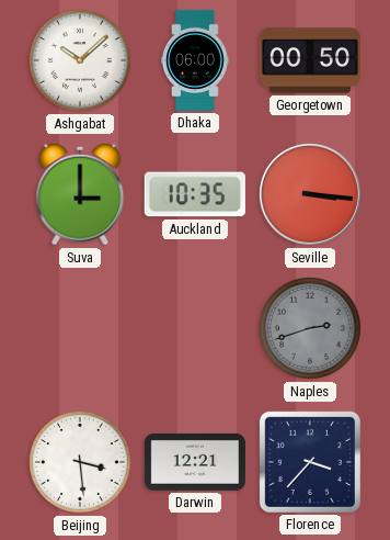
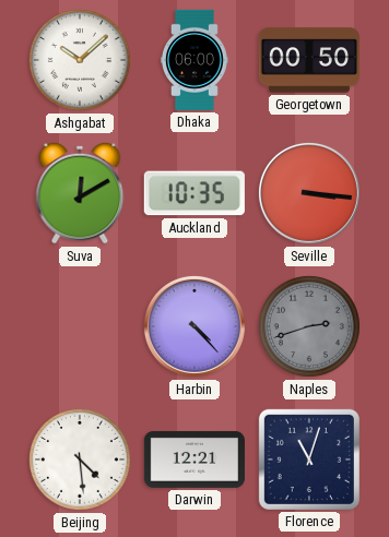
Suva: 3:00 -> 12:10 (80, 193)
Harbin: none -> 4:23 (194, 326)
Beijing: 3:29 -> 4:29 (80, 460)
Florence: 3:37 -> 11:03 (309, 460)
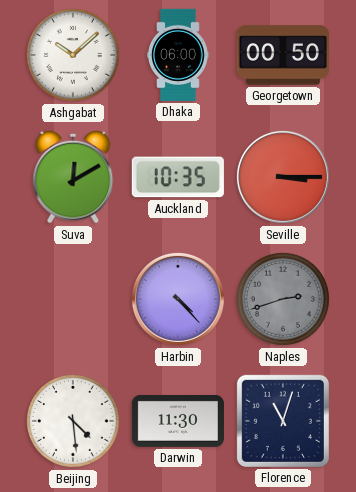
Seville: 3:16 -> 3:15 (283, 177)
Darwin: 12:21 -> 11:30 (178, 421)
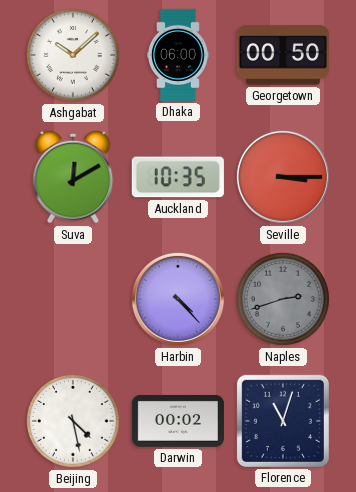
Beijing: 4:29 -> 4:28 (73, 421)
Darwin: 11:30 -> 00:02 (178, 421)
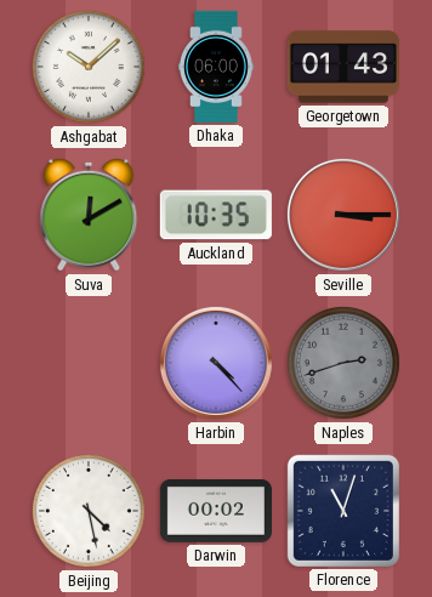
Georgetown: 00:50 -> 01:43 (343, 67)
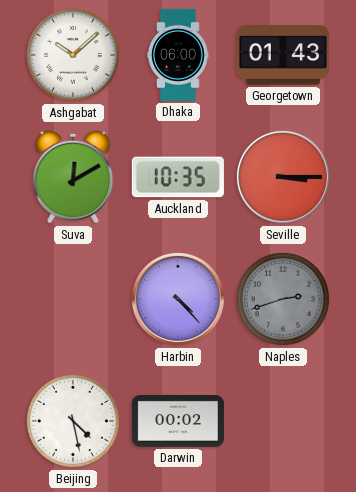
Florence: 11:03 -> none (343, 511)
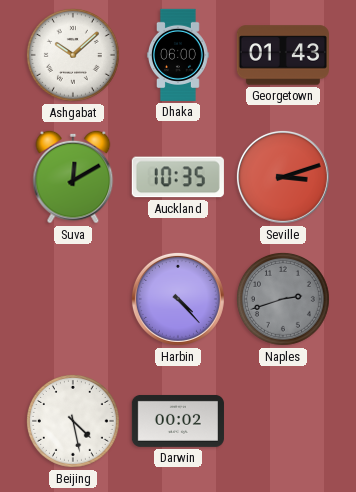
Seville: 3:15 -> 3:12 (283, 177)
